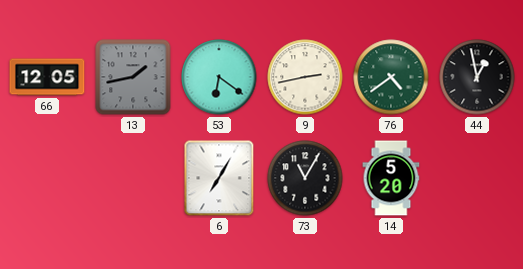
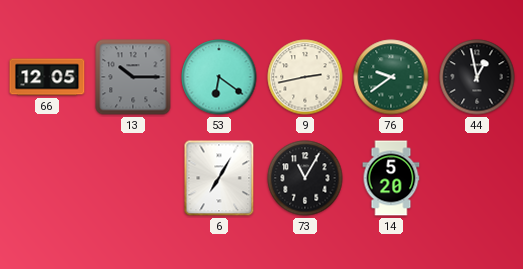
13: 1:43 -> 10:15 (133, 77)
76: 4:39 -> 9:39 (391, 77)
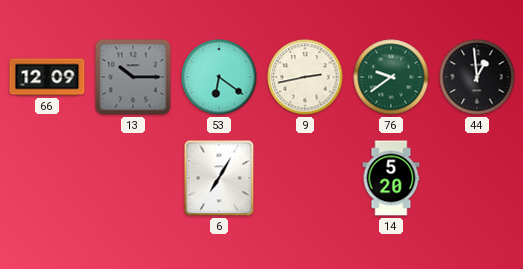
66: 12:05 -> 12:09 (47, 77)
44: 12:58 -> 12:59 (477, 77)
73: 11:05 -> none (305, 178)
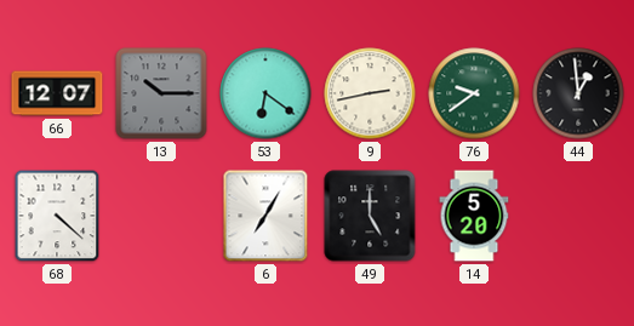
66: 12:09 -> 12:07 (57, 93)
68: none -> 4:22 (57, 216)
49: none -> 5:00 (370, 216)
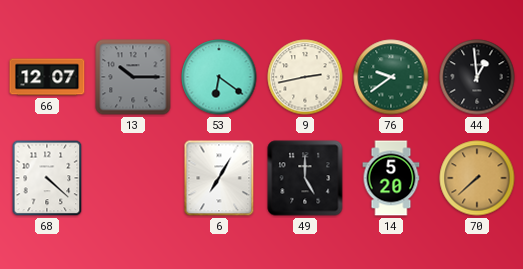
70: none -> 7:38 (477, 178)
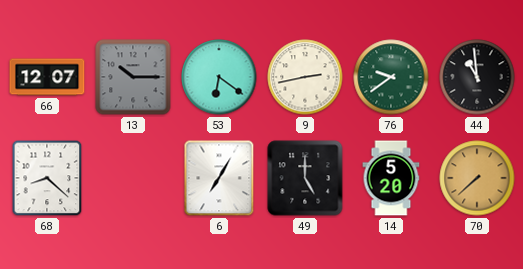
44: 12:59 -> 10:59 (477, 77)
68: 4:22 -> 8:22 (47, 178)
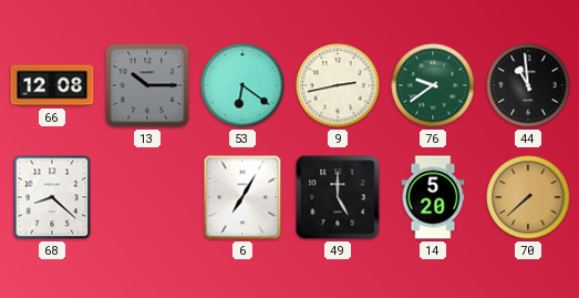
66: 12:07 -> 12:08 (52, 85)
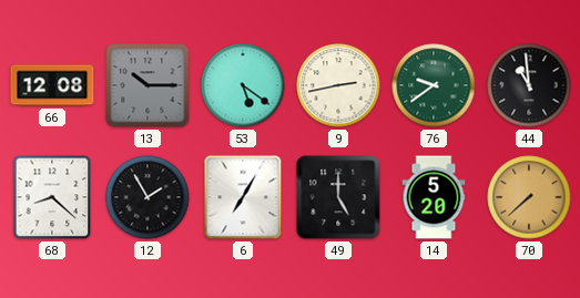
53: 6:21 -> 5:21 (243, 85)
12: none -> 1:55 (147, 197)
